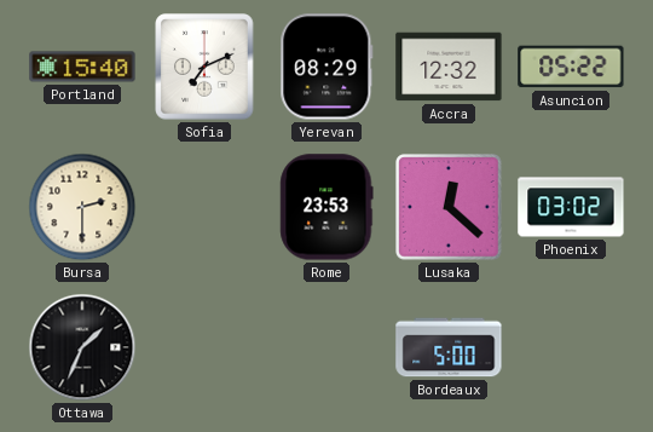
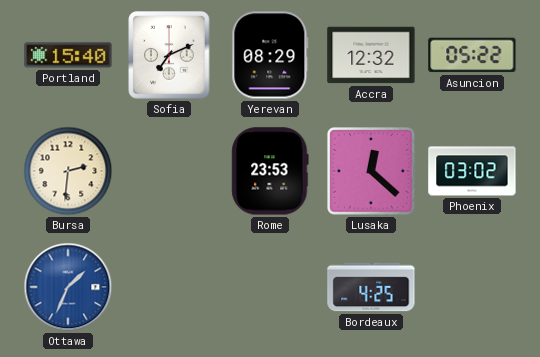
Bursa: 2:30 -> 2:31 (68, 171)
Ottawa dial: black -> blue (68, 287)
Bordeaux: 5:00 -> 4:25 (371, 287)
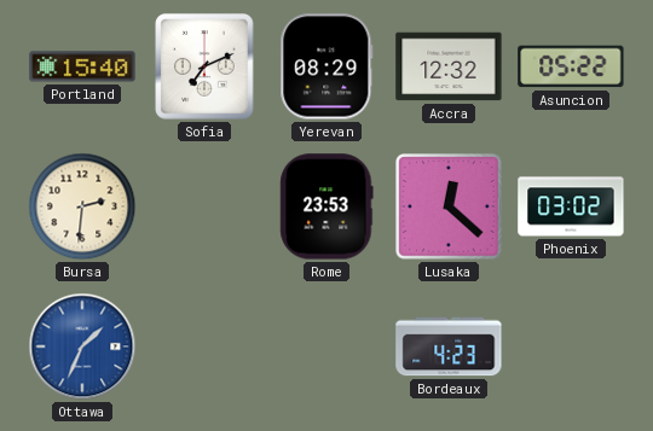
Bordeaux: 4:25 -> 4:23 (449, 346)
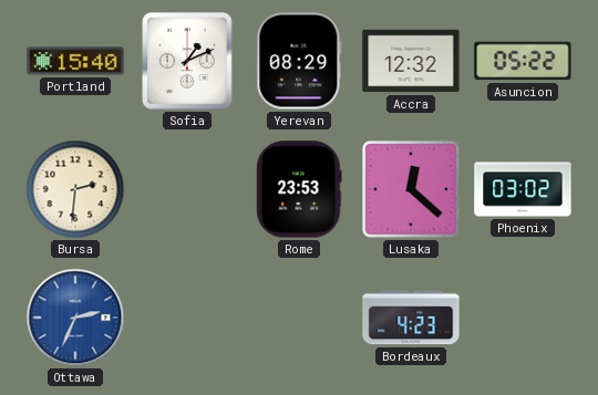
Sofia: 7:11 -> 1:11 (187, 61)
Ottawa: 1:34 -> 2:34 (75, 318)
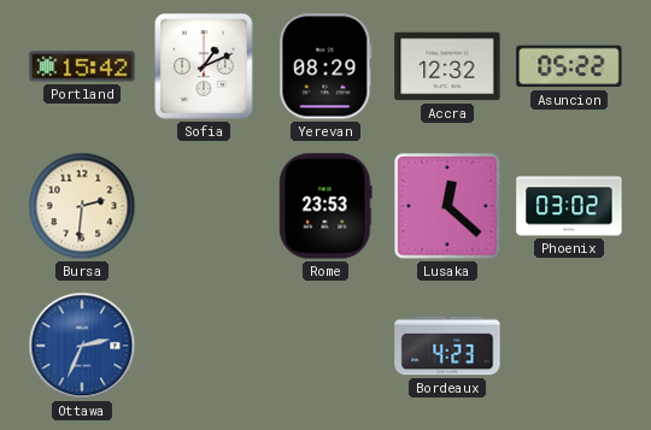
Portland: 15:40 -> 15:42 (82, 66)
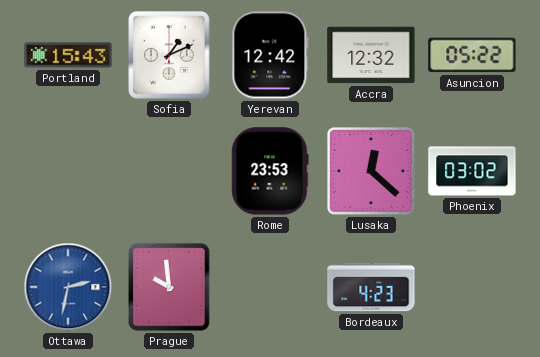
Portland: 15:42 -> 15:43 (68, 55)
Yerevan: 08:29 -> 12:42 (270, 55)
Bursa: 2:31 -> none (82, 206)
Ottawa: 2:34 -> 2:32 (68, 287)
Prague: none -> 9:59 (169, 287)
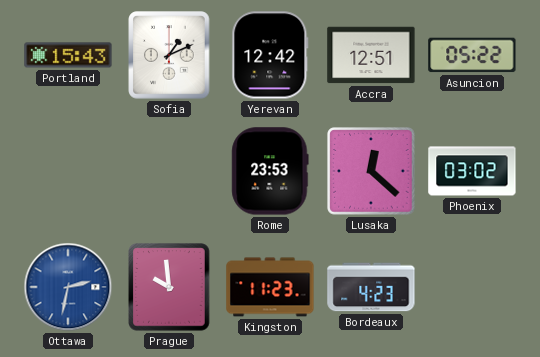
Accra: 12:32 -> 12:51 (371, 55)
Kingston: none -> 11:23 (270, 287)
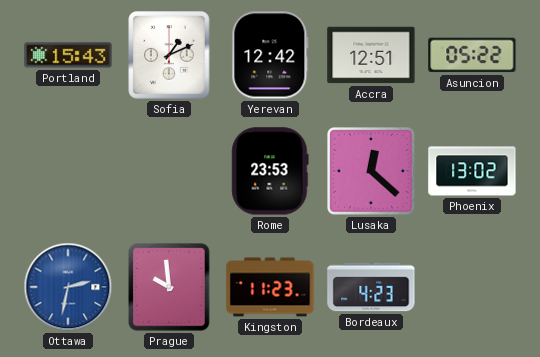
Phoenix: 03:02 -> 13:02 (472, 171)
